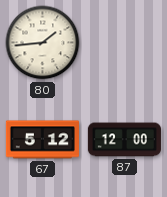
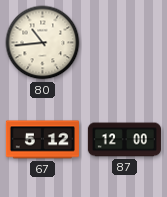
80: 1:44 -> 10:44 (43, 43)
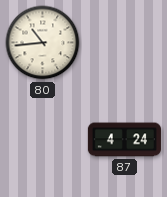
67: 5:12 -> none (42, 140)
87: 12:00 -> 4:24 (124, 140)
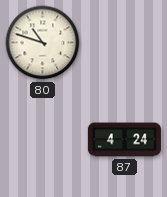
80: 10:44 -> 10:48 (43, 43)
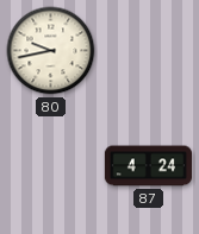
80: 10:48 -> 9:43 (51, 51)
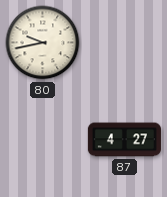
87: 4:24 -> 4:27 (124, 140)
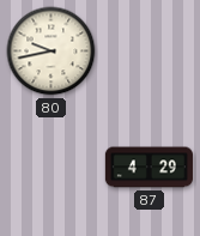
87: 4:27 -> 4:29 (149, 168)
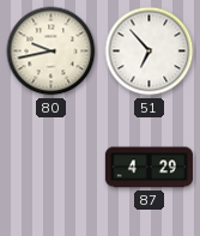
51: none -> 6:53 (150, 52)
